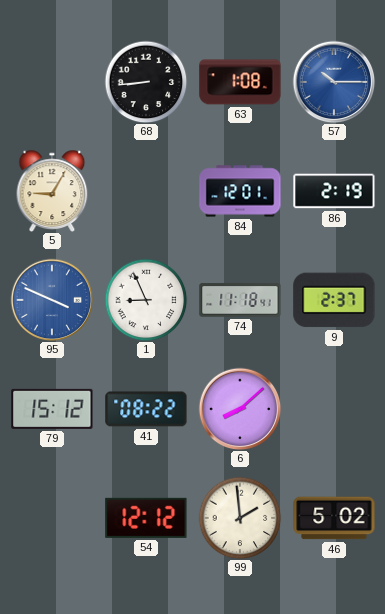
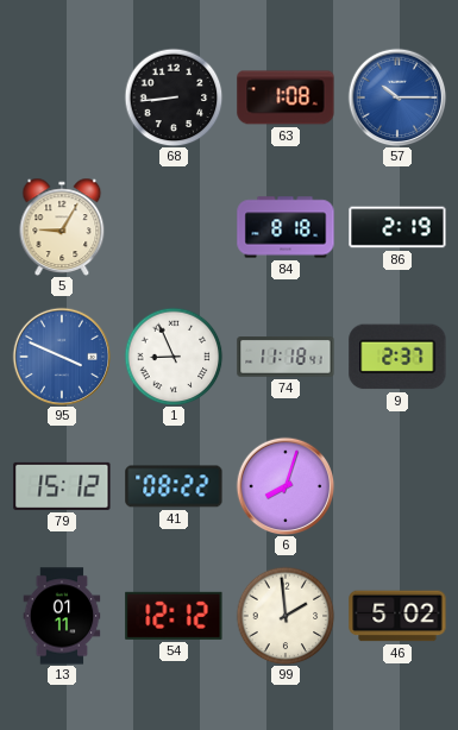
84: 12:01 -> 8:18 (286, 227)
6: 8:08 -> 8:03 (286, 486)
13: none -> 01:11 (62, 616)
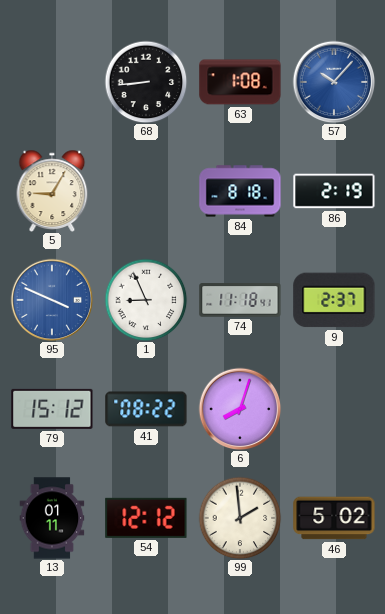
57: 10:15 -> 10:07 (334, 82)
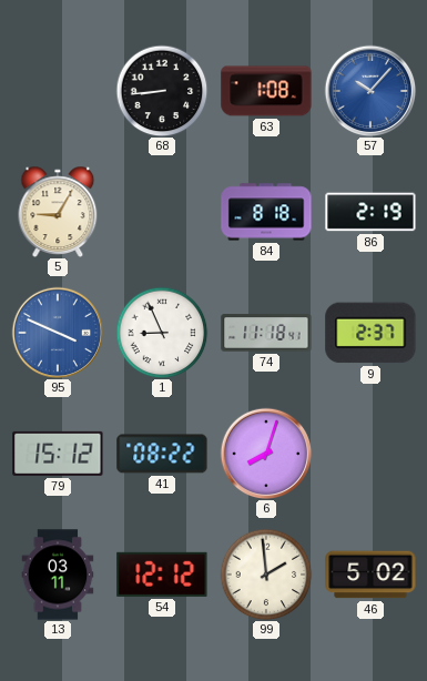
13: 01:11 -> 03:11 (58, 575)
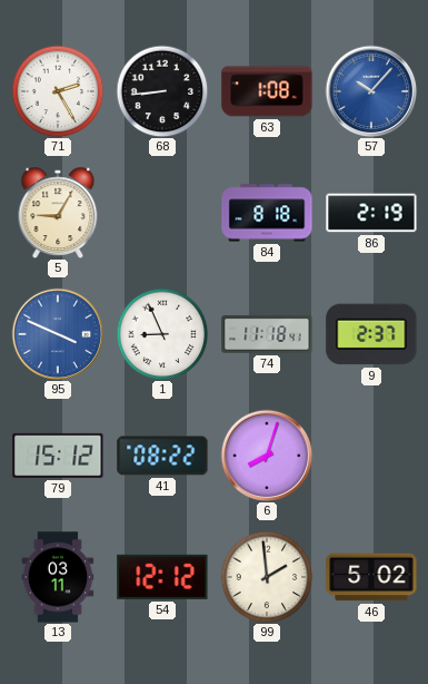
71: none -> 2:25 (58, 91)
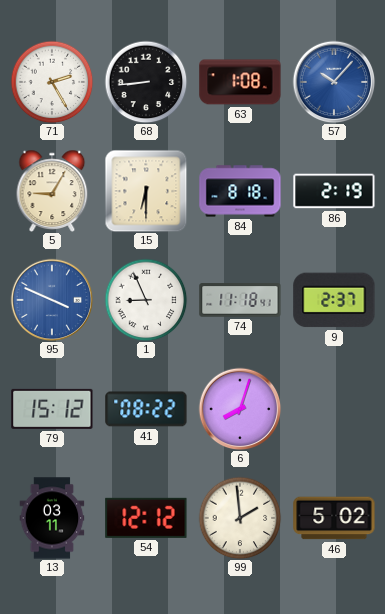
15: none -> 6:30 (146, 191)
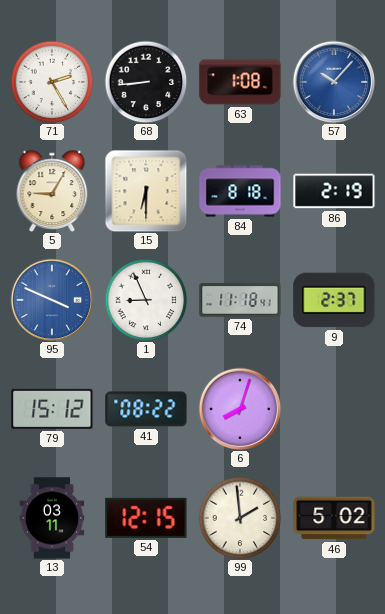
54: 12:12 -> 12:15 (146, 518)
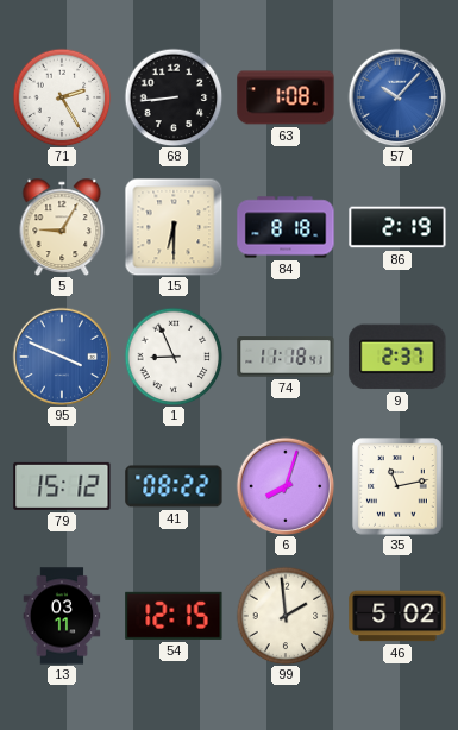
35: none -> 11:13 (397, 486)
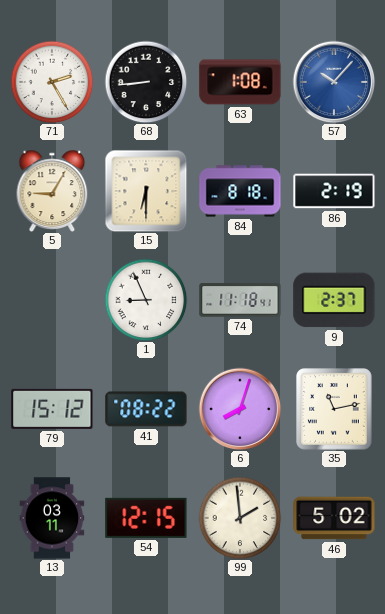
95: 3:49 -> none (62, 357)
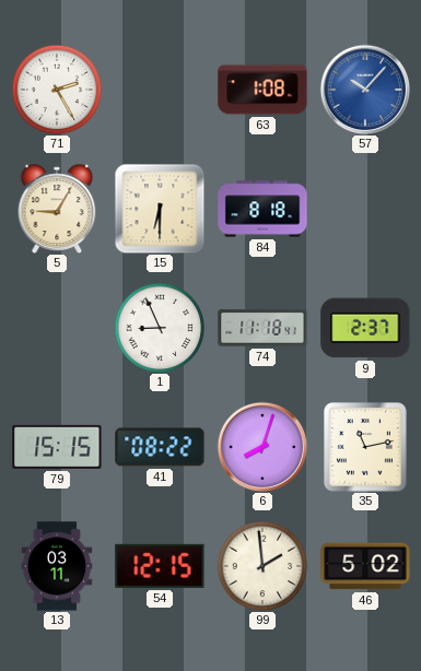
68: 8:44 -> none (146, 82)
86: 2:19 -> none (334, 191)
79: 15:12 -> 15:15 (57, 447)
